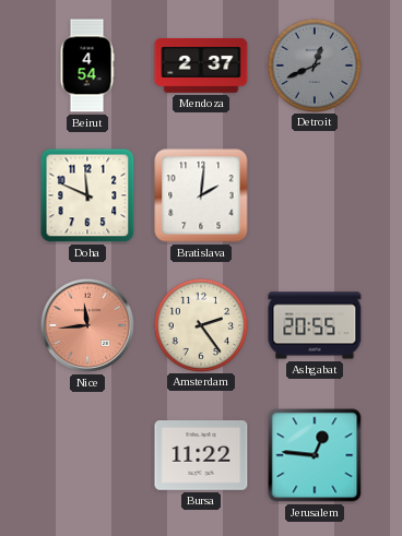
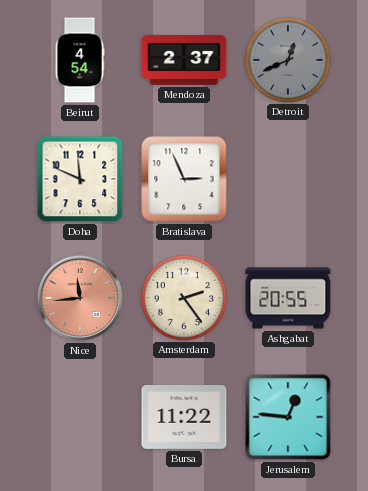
Bratislava: 2:01 -> 2:56 (184, 179)
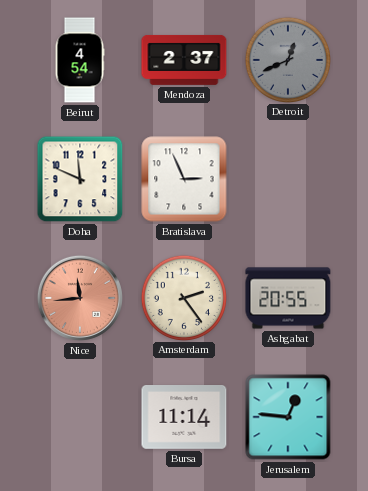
Bursa: 11:22 -> 11:14 (184, 418)
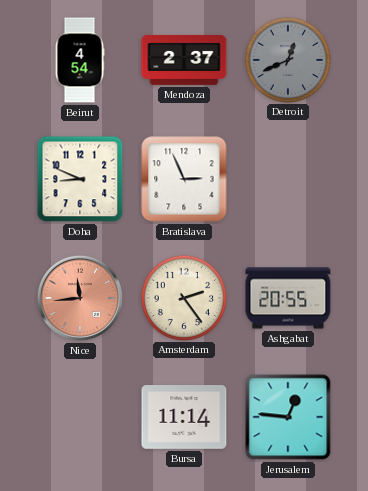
Doha: 11:49 -> 8:49 (80, 179)
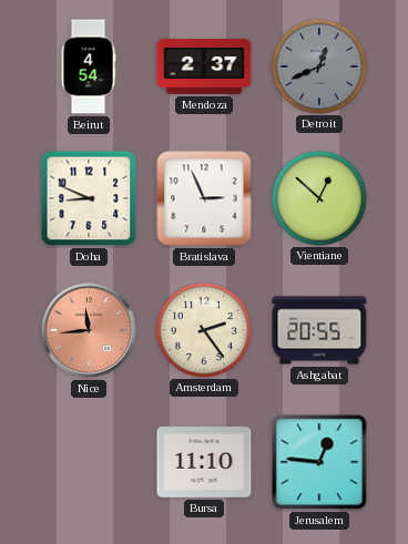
Vientiane: none -> 12:52 (318, 197)
Bursa: 11:14 -> 11:10 (204, 463)
